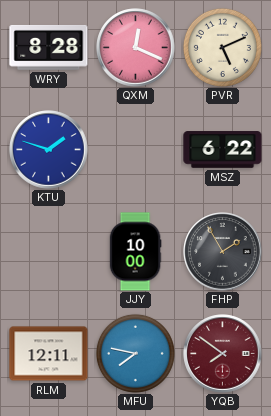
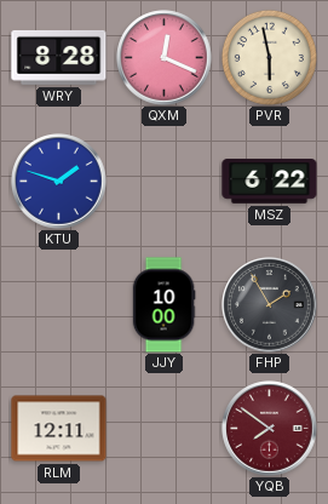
PVR: 5:11 -> 5:58 (269, 57)
MFU: 7:47 -> none (135, 353)
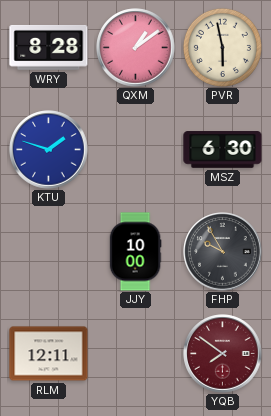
QXM: 12:19 -> 1:09 (136, 48)
MSZ: 6:22 -> 6:30 (223, 150)
FHP: 1:55 -> 9:55 (223, 252)
